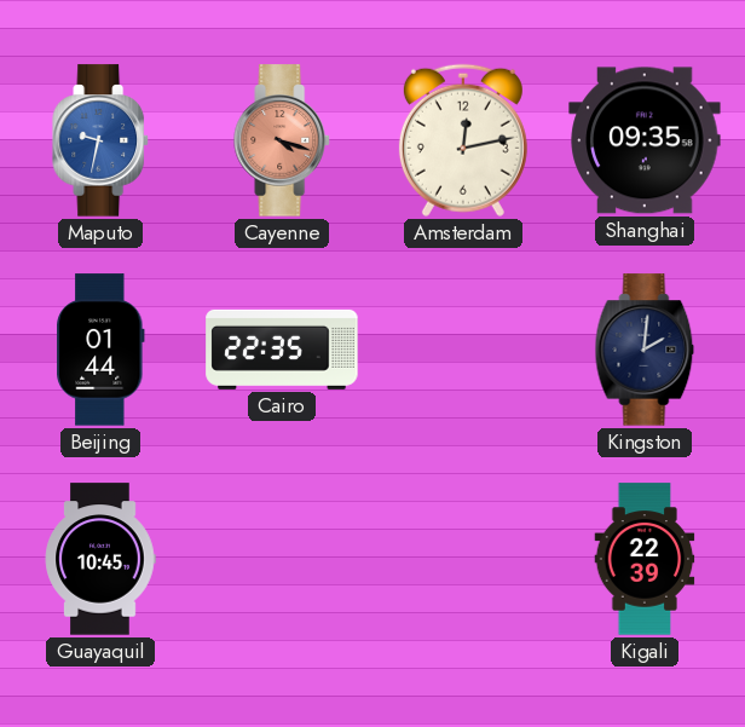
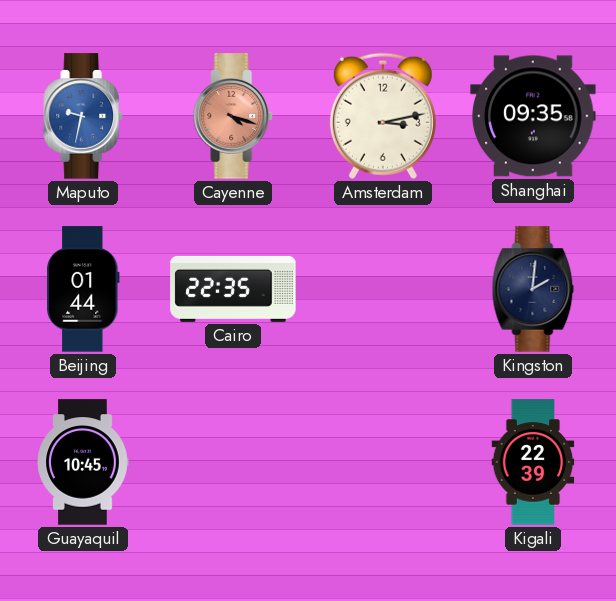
Amsterdam: 12:13 -> 3:13 (383, 116)
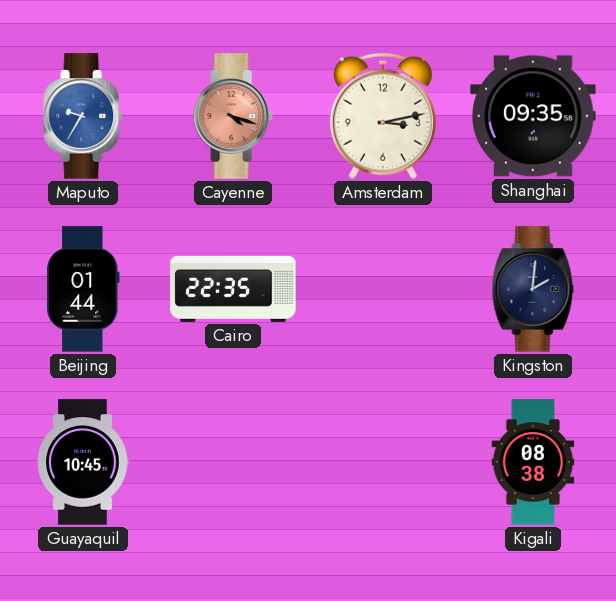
Maputo: 9:32 -> 9:35 (83, 116)
Kigali: 22:39 -> 08:38 (533, 462)
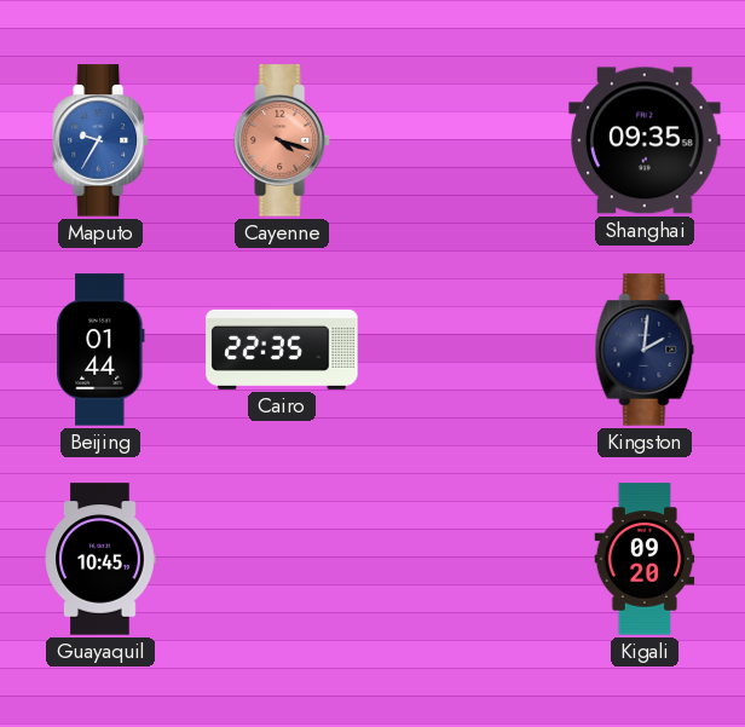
Amsterdam: 3:13 -> none (383, 116)
Kigali: 08:38 -> 09:20 (645, 559)
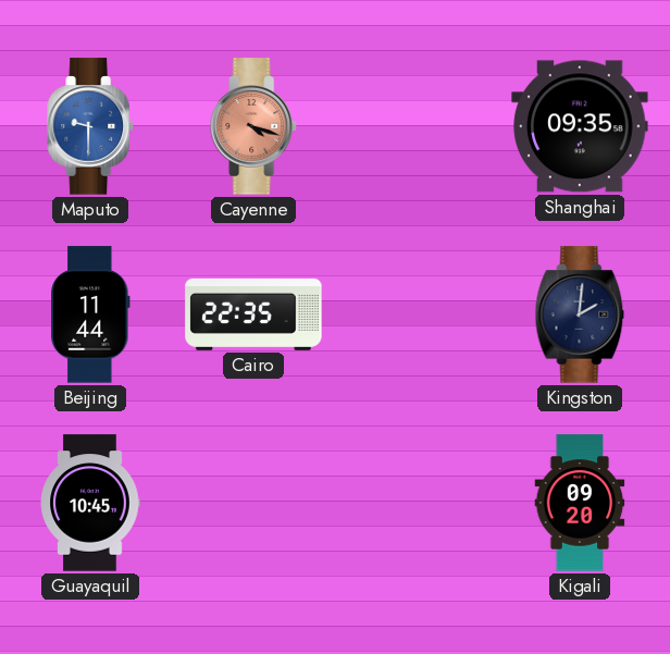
Maputo: 9:35 -> 9:30 (90, 126)
Beijing: 01:44 -> 11:44 (91, 314)
